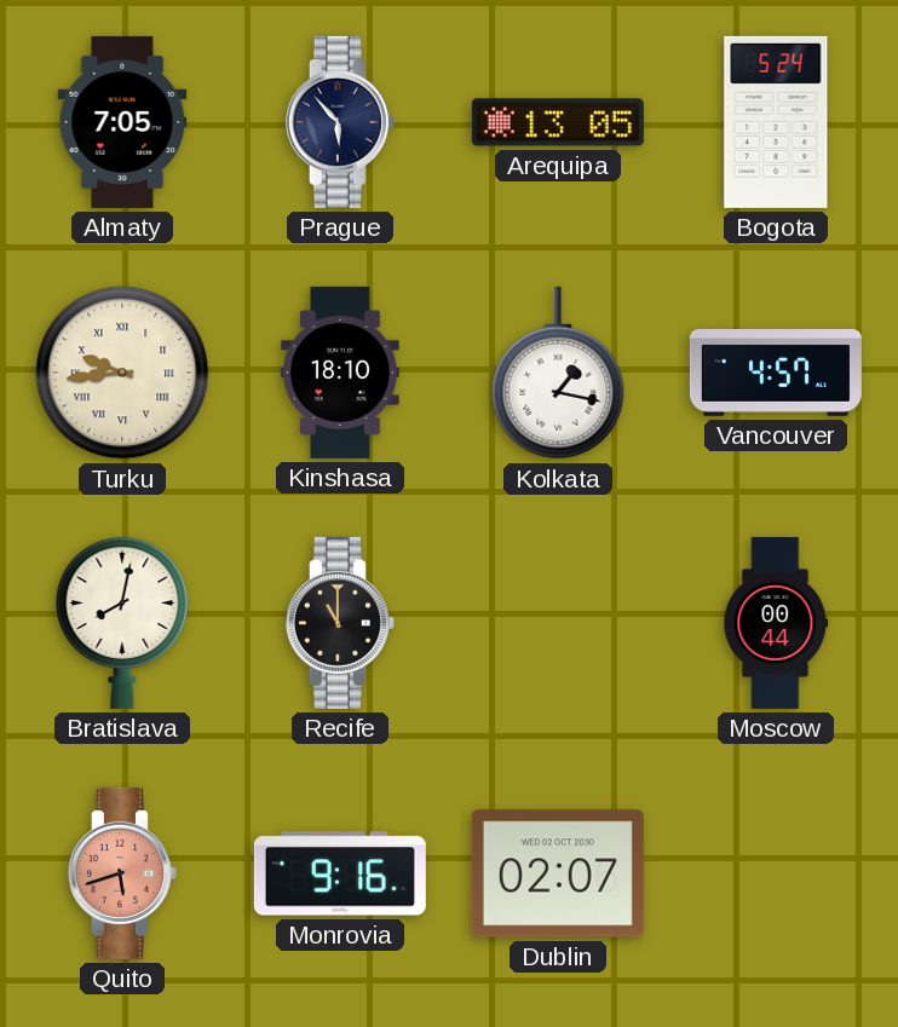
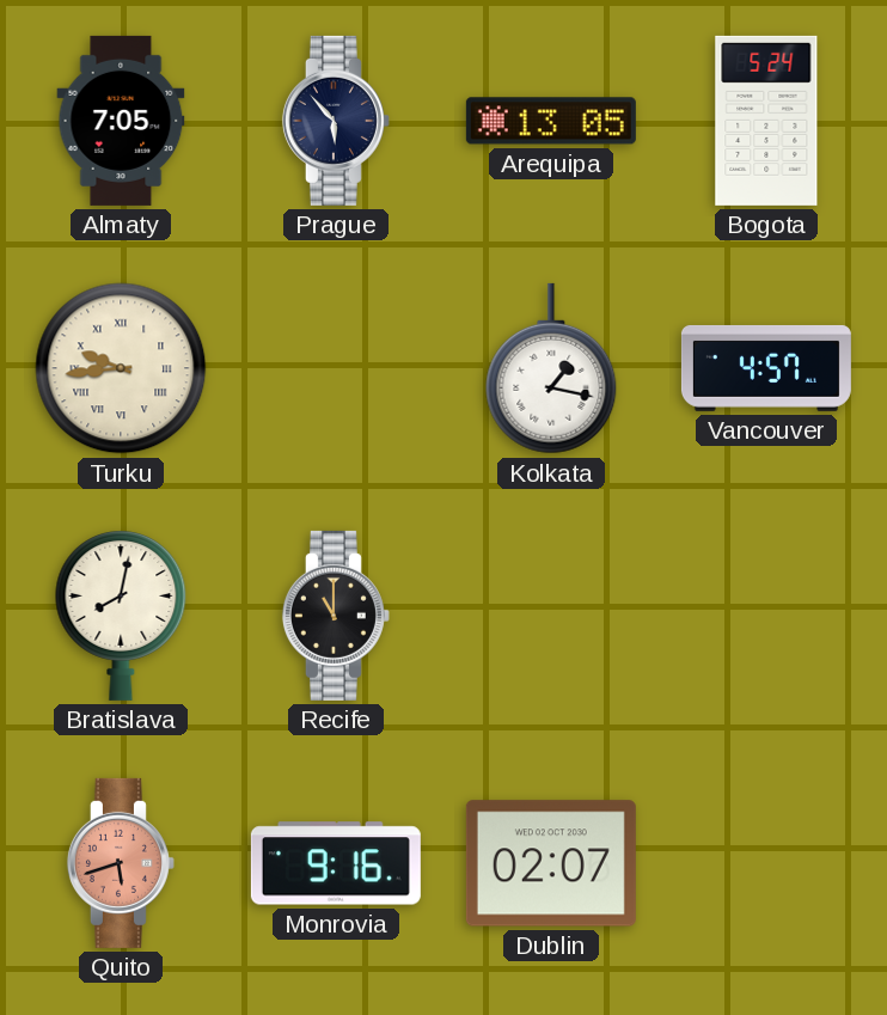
Kinshasa: 18:10 -> none (340, 373)
Moscow: 00:44 -> none (776, 623)
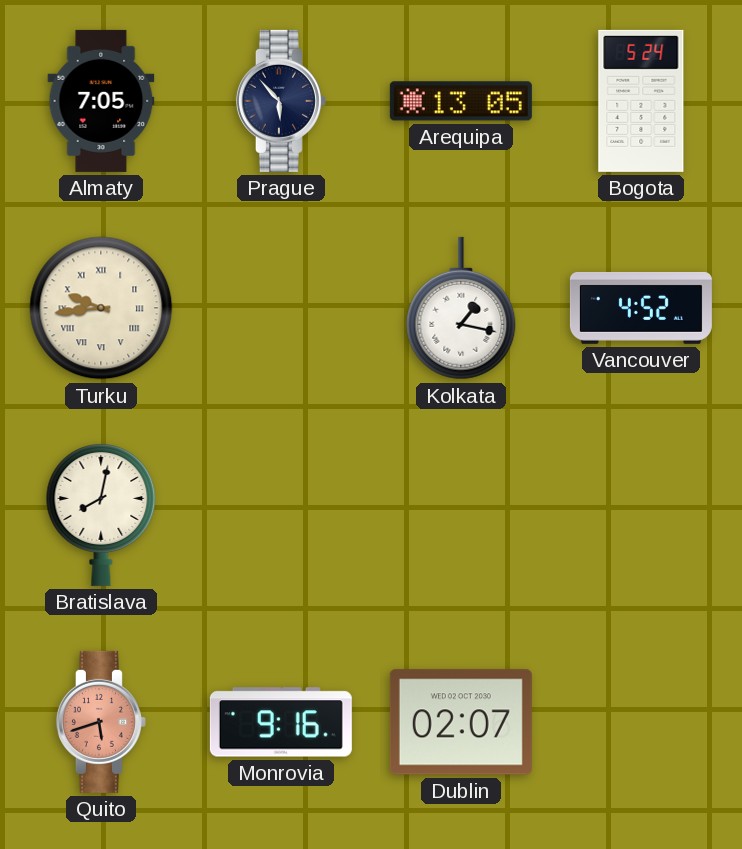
Vancouver: 4:57 -> 4:52 (641, 308)
Recife: 11:00 -> none (336, 616)
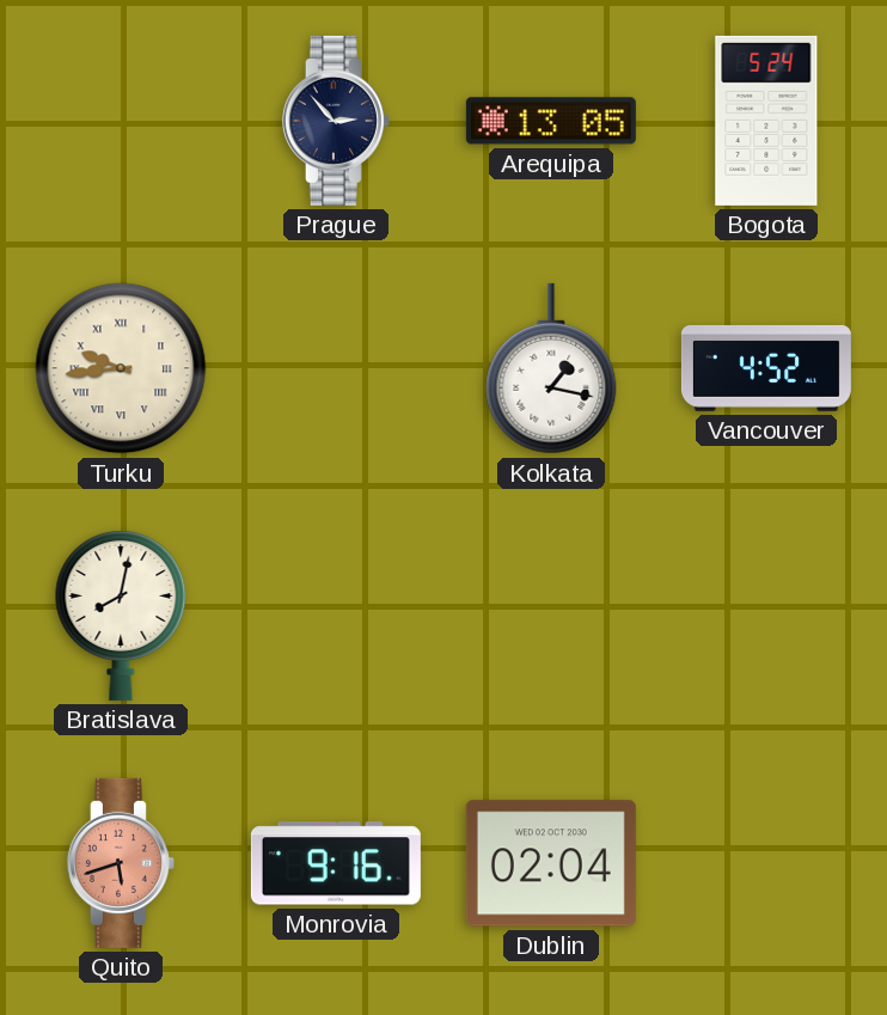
Almaty: 7:05 -> none (101, 101)
Prague: 5:53 -> 2:53 (336, 121)
Dublin: 02:07 -> 02:04 (551, 863)
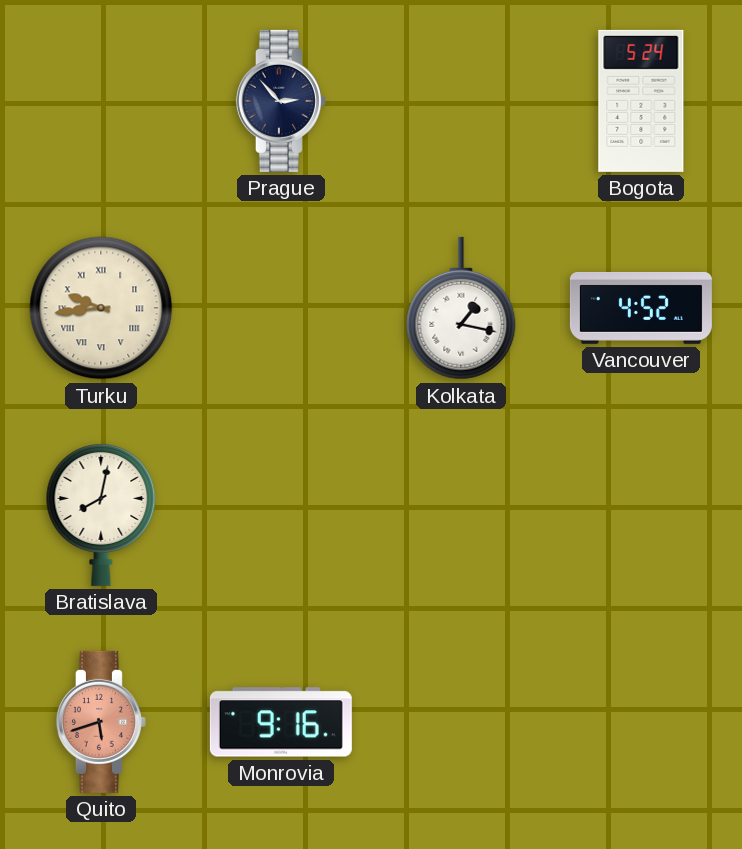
Arequipa: 13:05 -> none (551, 121)
Dublin: 02:04 -> none (551, 863)
